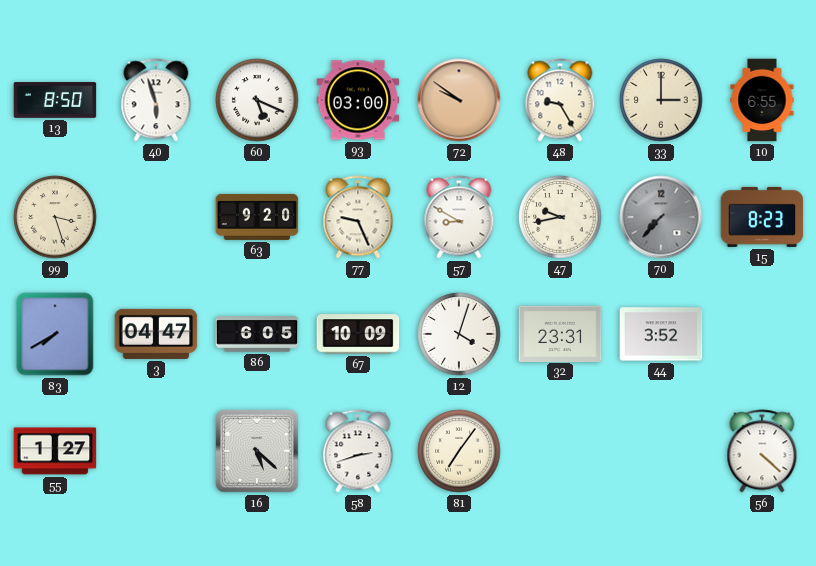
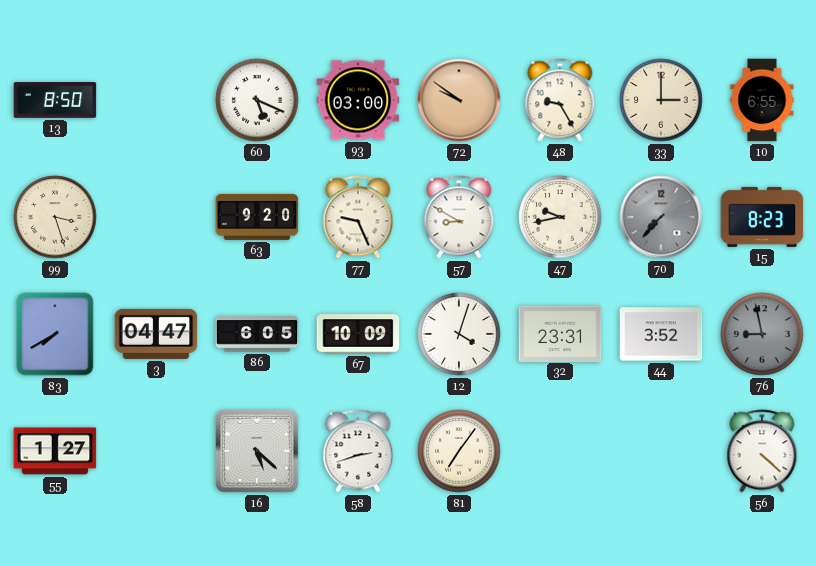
40: 5:57 -> none (156, 100)
76: none -> 8:58 (762, 334)
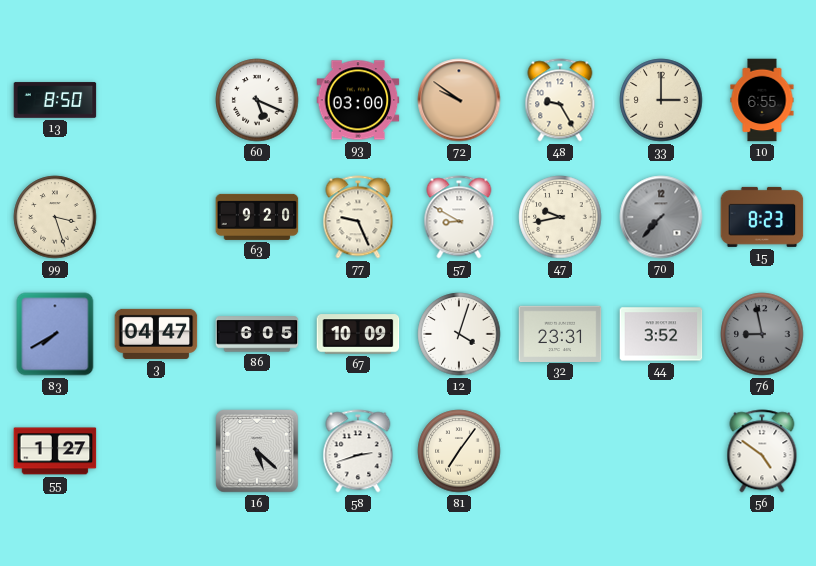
56: 4:22 -> 4:51 (762, 451)
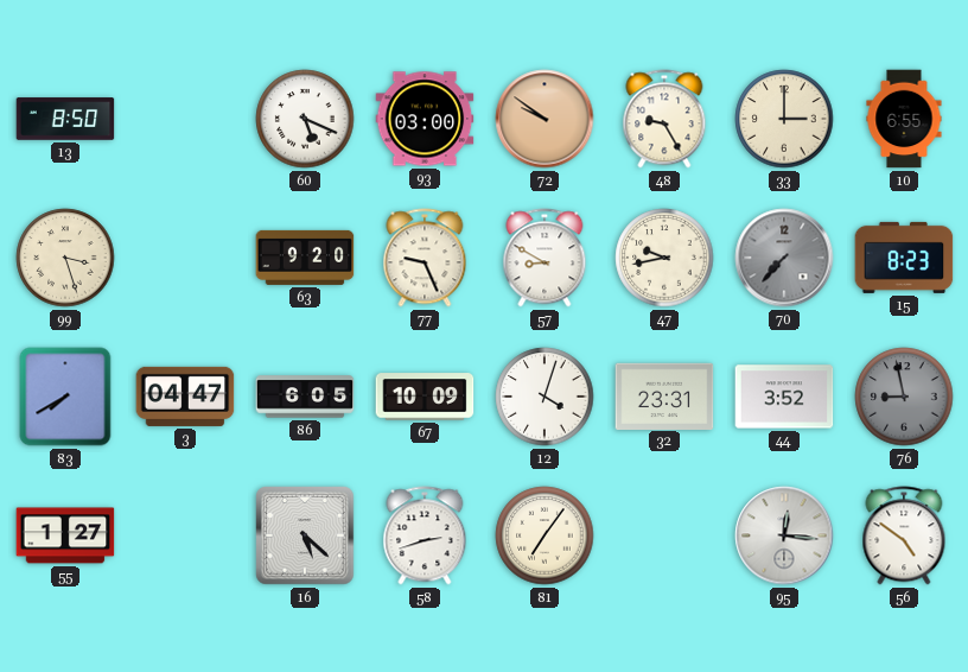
95: none -> 12:16 (784, 535)
